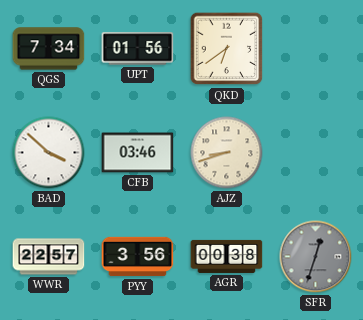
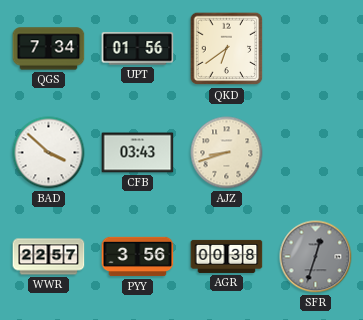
CFB: 03:46 -> 03:43 (138, 153)
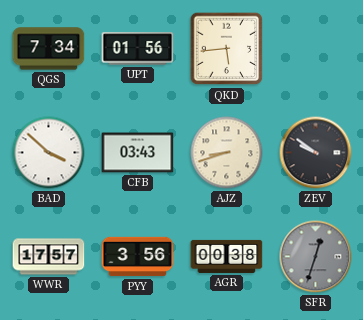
QKD: 6:39 -> 5:44 (227, 49)
ZEV: none -> 9:51 (316, 153)
WWR: 22:57 -> 17:57 (49, 257)
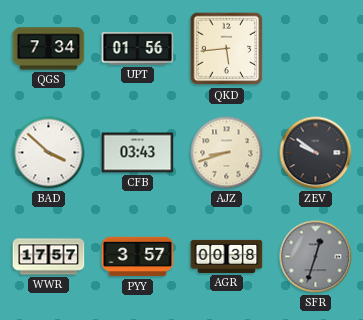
PYY: 3:56 -> 3:57 (138, 257)
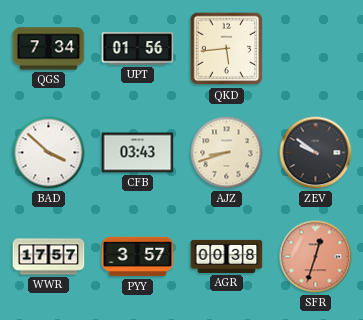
SFR dial: grey -> salmon (316, 257)
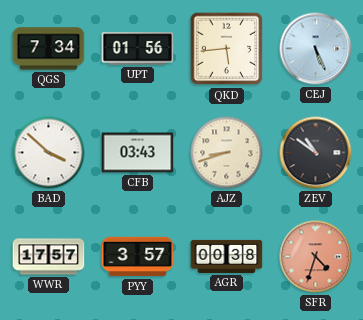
CEJ: none -> 5:26 (316, 49)
ZEV: 9:51 -> 10:51 (316, 153)
SFR: 12:33 -> 4:33 (316, 257)
